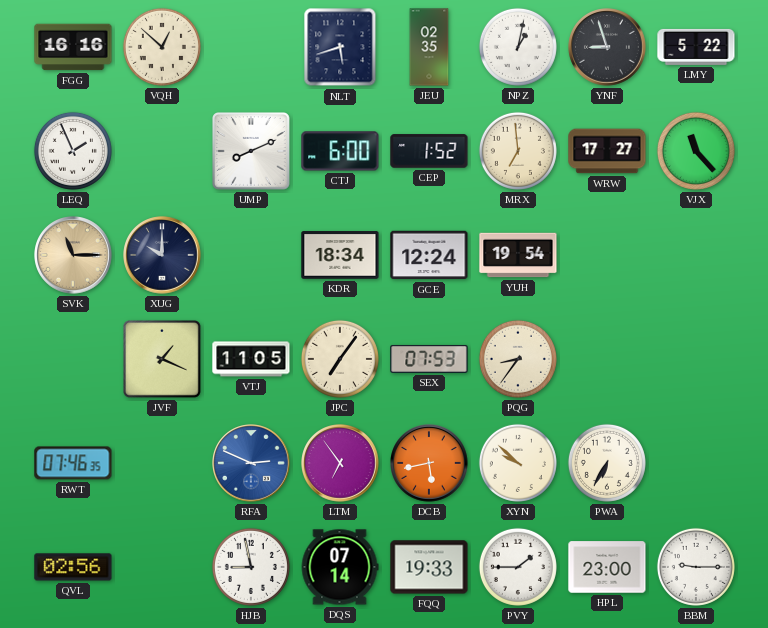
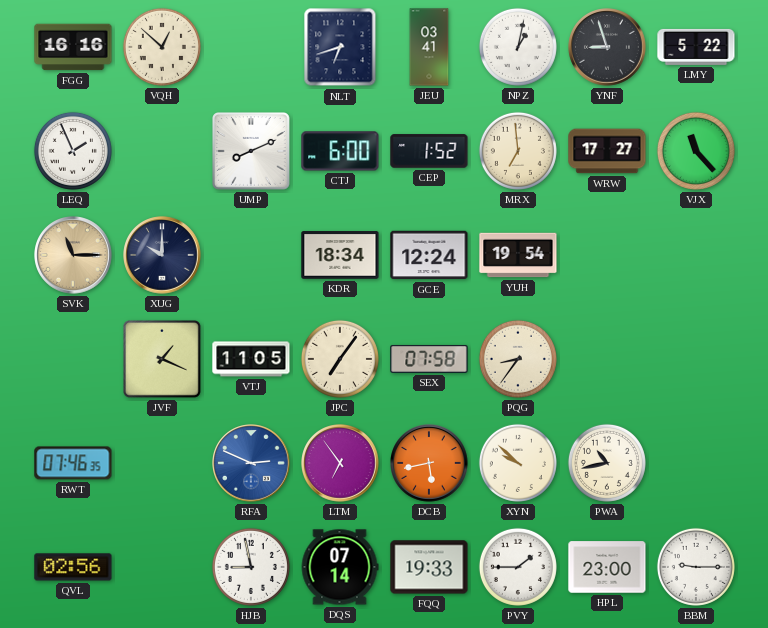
NLT: 5:42 -> 6:42 (340, 47)
JEU: 02:35 -> 03:41 (429, 47)
SEX: 07:53 -> 07:58 (429, 359)
PWA: 6:35 -> 10:43 (607, 463)
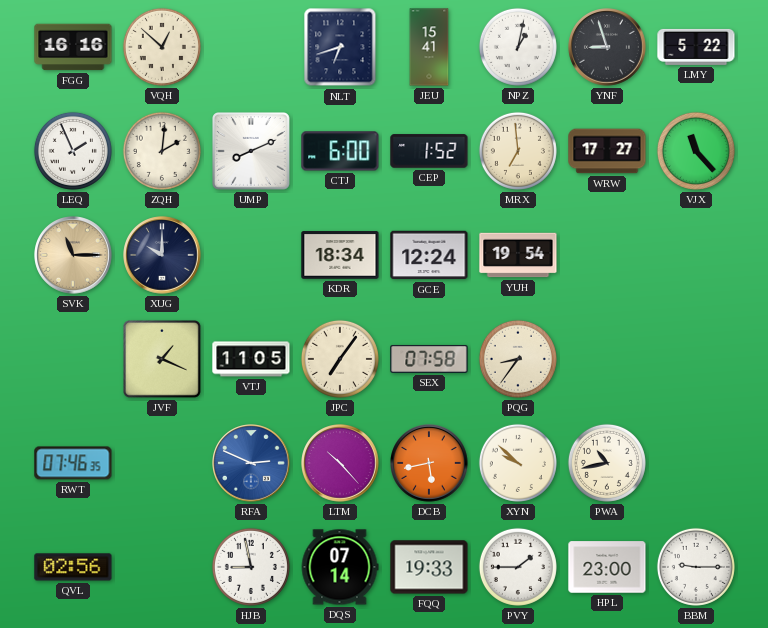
JEU: 03:41 -> 15:41 (429, 47)
ZQH: none -> 2:01 (162, 151)
LTM: 6:54 -> 10:23 (340, 463)
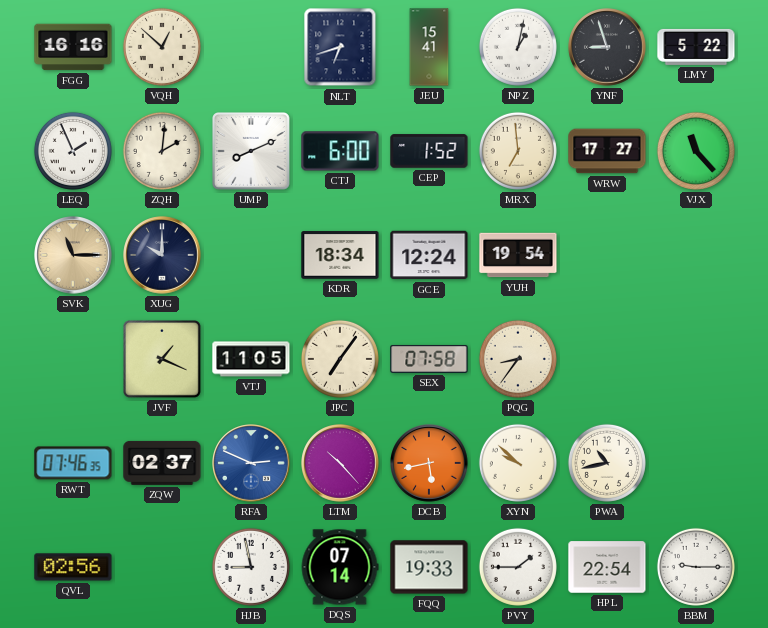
ZQW: none -> 02:37 (162, 463)
HPL: 23:00 -> 22:54 (607, 567)
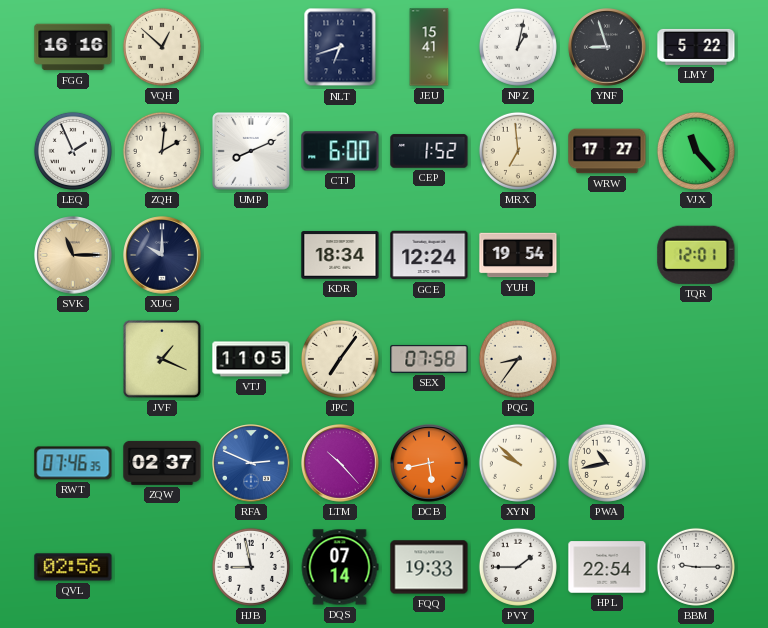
TQR: none -> 12:01 (696, 255)
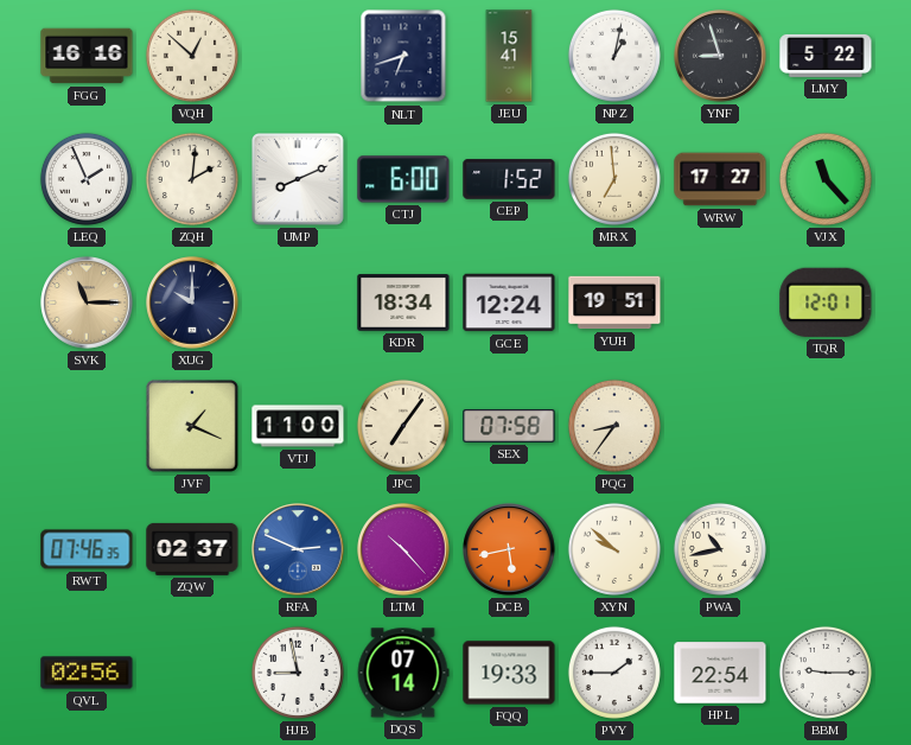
YUH: 19:54 -> 19:51 (614, 303)
VTJ: 11:05 -> 11:00 (298, 426)
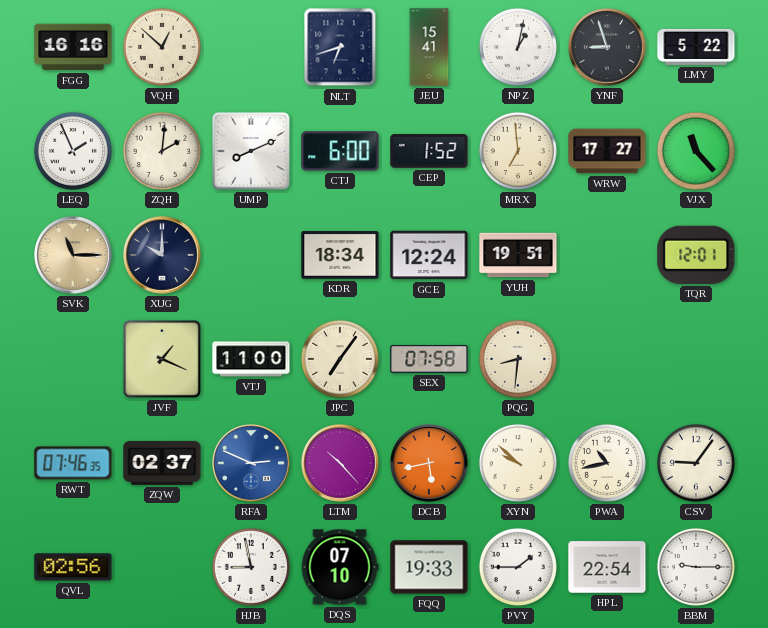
PQG: 8:36 -> 8:31 (518, 359)
CSV: none -> 9:06 (696, 463)
DQS: 07:14 -> 07:10 (340, 567)
